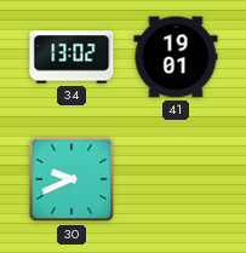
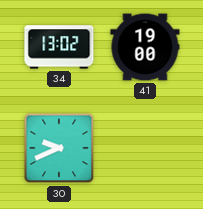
41: 19:01 -> 19:00 (145, 47)
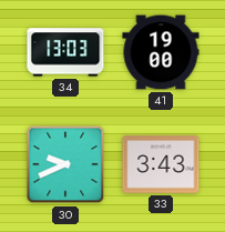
34: 13:02 -> 13:03 (65, 52)
33: none -> 3:43 (161, 164)
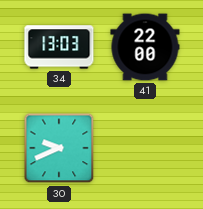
41: 19:00 -> 22:00 (145, 47)
33: 3:43 -> none (161, 164)
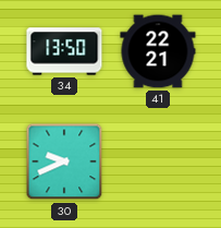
34: 13:03 -> 13:50 (64, 51)
41: 22:00 -> 22:21 (158, 51)
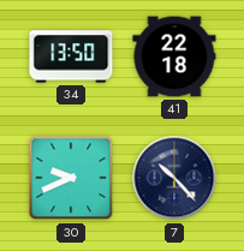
41: 22:21 -> 22:18 (174, 56)
7: none -> 10:23 (174, 178)
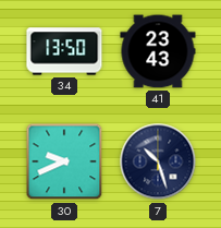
41: 22:18 -> 23:43 (158, 51)
7: 10:23 -> 10:27 (158, 161)
